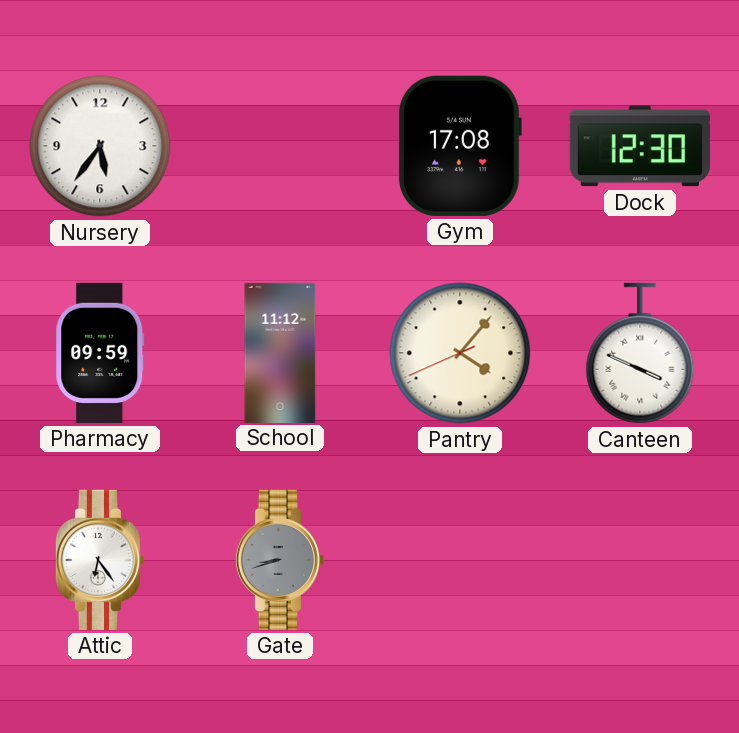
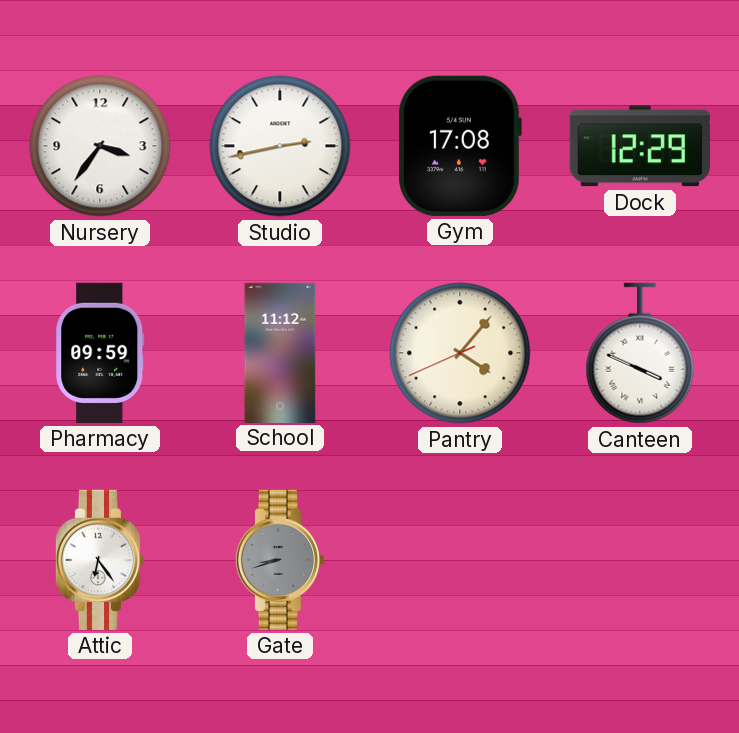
Nursery: 5:36 -> 3:36 (100, 146)
Studio: none -> 2:43 (280, 146)
Dock: 12:30 -> 12:29 (640, 146)
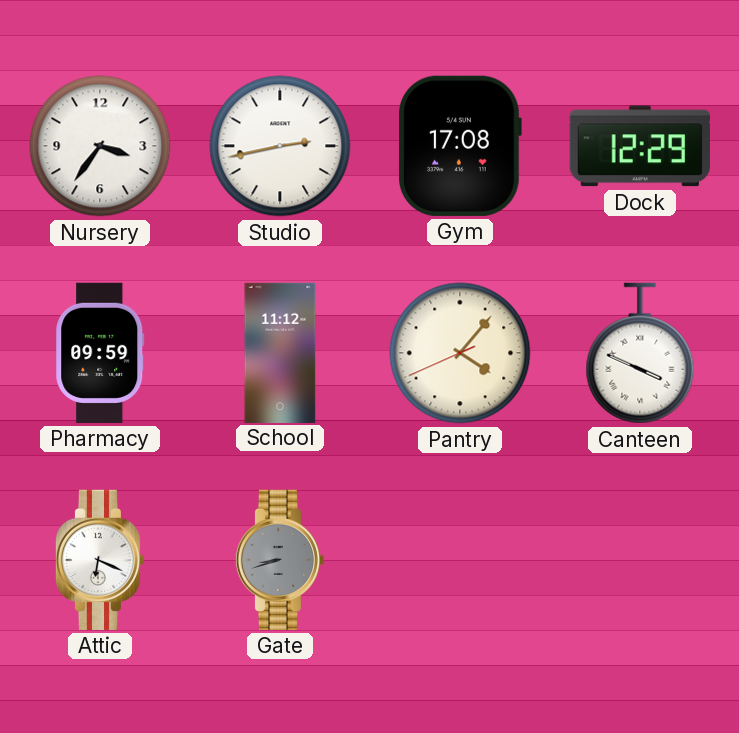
Attic: 6:24 -> 6:19 (100, 560)
